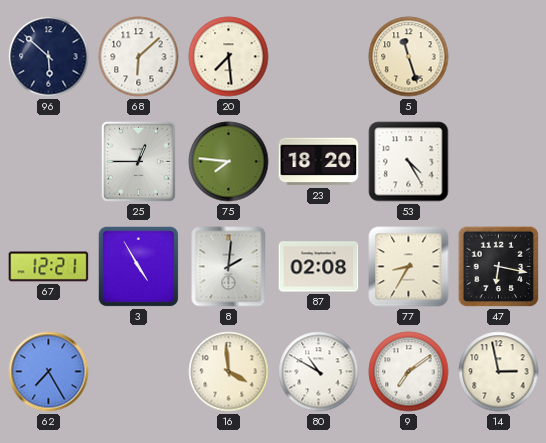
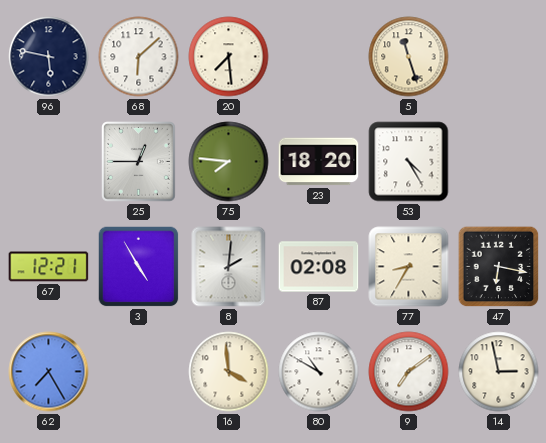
96: 5:52 -> 5:47 (49, 57)
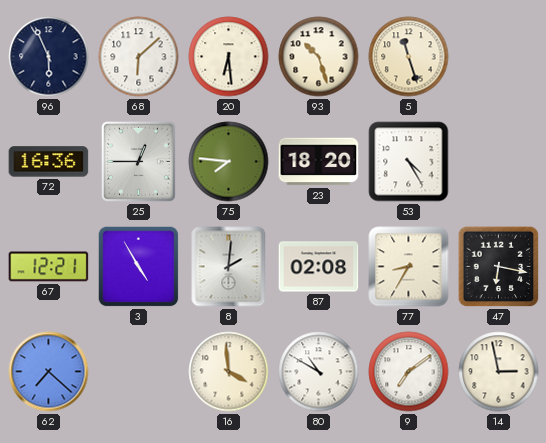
96: 5:47 -> 5:56 (49, 57)
20: 7:29 -> 6:29 (229, 57)
93: none -> 10:27 (319, 57)
72: none -> 16:36 (49, 162)
62: 7:25 -> 7:22 (49, 372)
